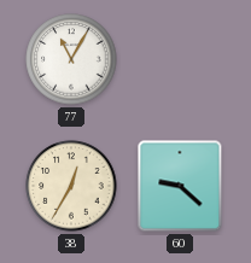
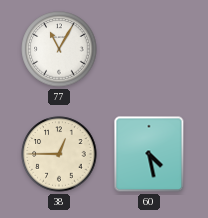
38: 12:35 -> 12:45 (59, 154)
60: 9:22 -> 4:28 (149, 154)
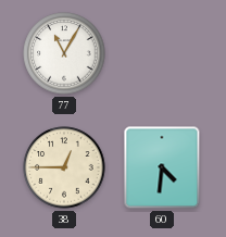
60: 4:28 -> 4:31 (162, 167)
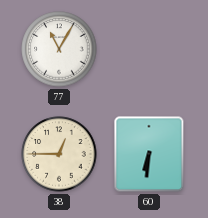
60: 4:31 -> 6:31 (149, 154)
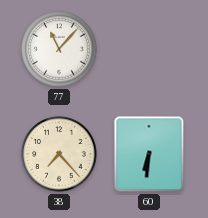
77: 11:05 -> 11:07 (59, 49)
38: 12:45 -> 7:23 (59, 154)
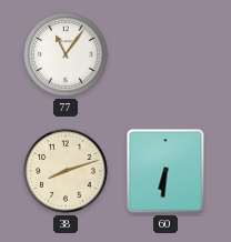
77: 11:07 -> 11:06 (66, 54)
38: 7:23 -> 8:12 (66, 171)
